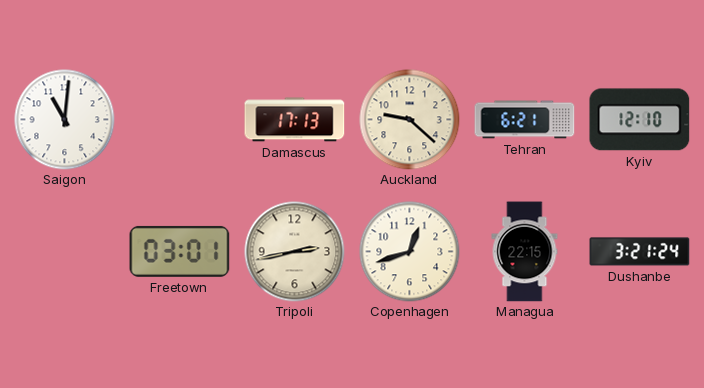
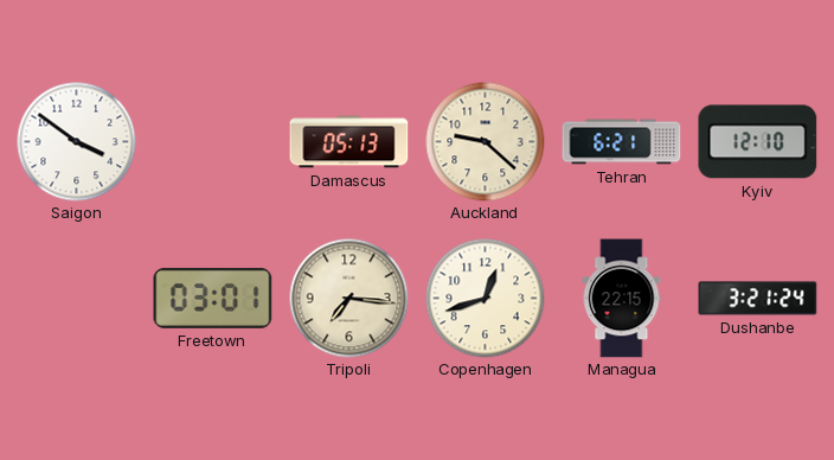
Saigon: 11:01 -> 3:51 (77, 142)
Damascus: 17:13 -> 05:13 (349, 142)
Tripoli: 2:43 -> 7:16 (349, 299)
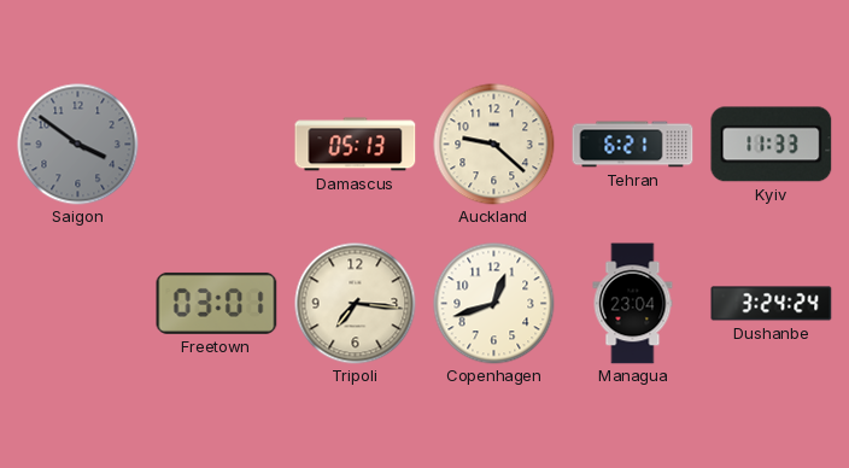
Saigon dial: white -> grey (78, 145)
Kyiv: 12:10 -> 11:33 (772, 145)
Managua: 22:15 -> 23:04 (633, 304)
Dushanbe: 3:21 -> 3:24 (772, 304)
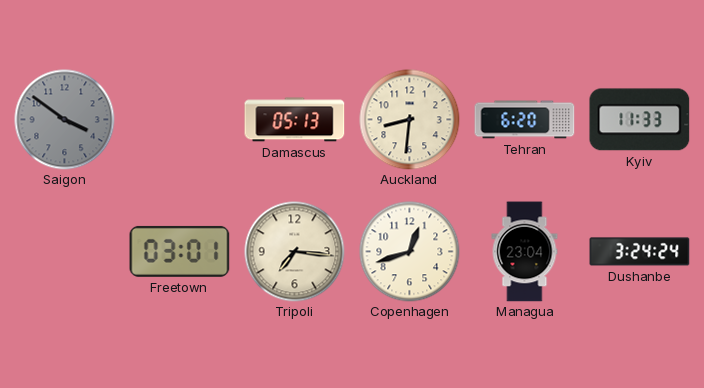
Auckland: 9:22 -> 8:31 (410, 120)
Tehran: 6:21 -> 6:20 (525, 120)
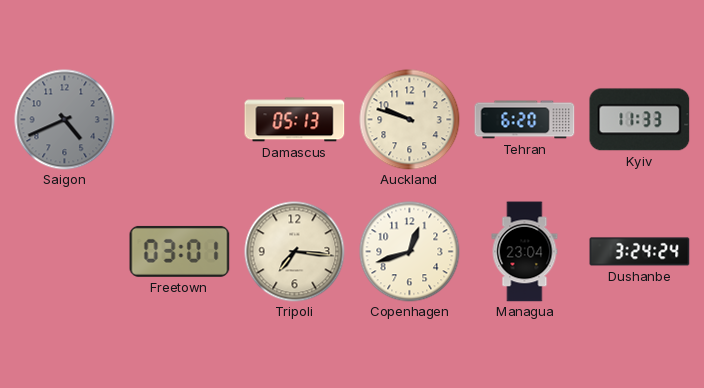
Saigon: 3:51 -> 4:41 (65, 120)
Auckland: 8:31 -> 9:48 (410, 120)
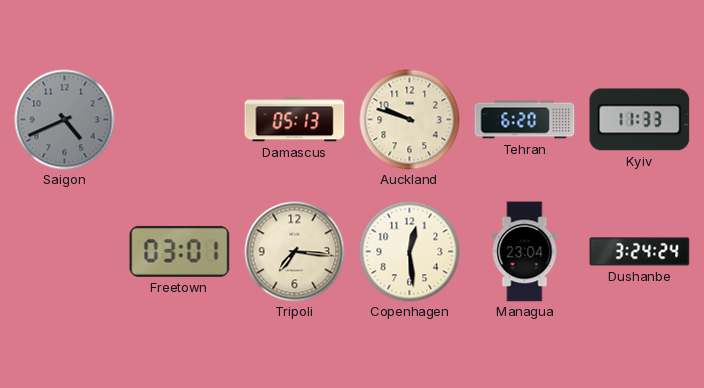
Copenhagen: 12:42 -> 12:29 (410, 252)
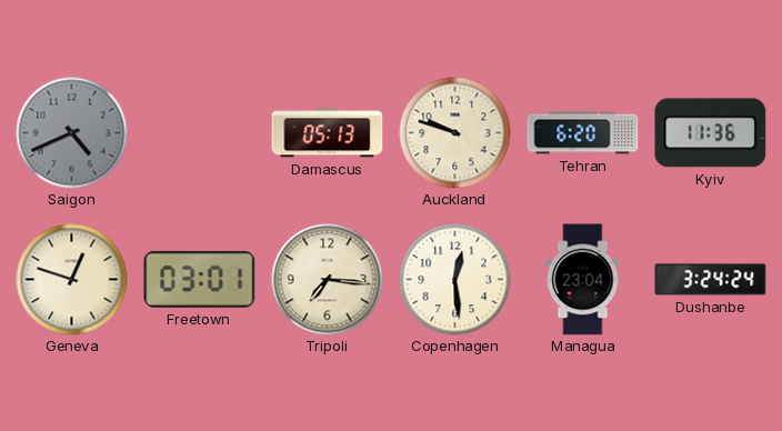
Kyiv: 11:33 -> 11:36 (711, 133)
Geneva: none -> 12:48 (72, 280)
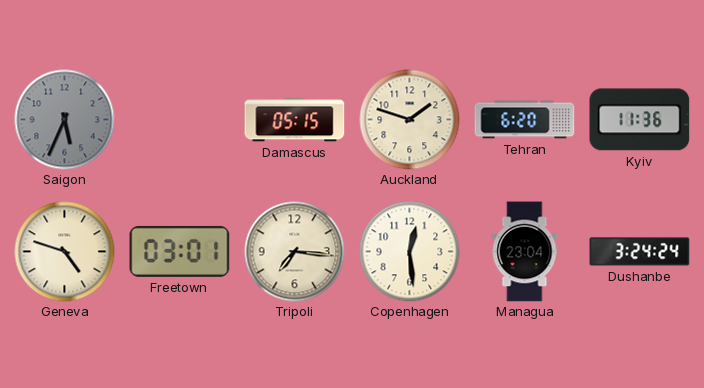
Saigon: 4:41 -> 5:34 (65, 120)
Damascus: 05:13 -> 05:15 (295, 120)
Auckland: 9:48 -> 1:48 (410, 120)
Geneva: 12:48 -> 4:48 (65, 252)
